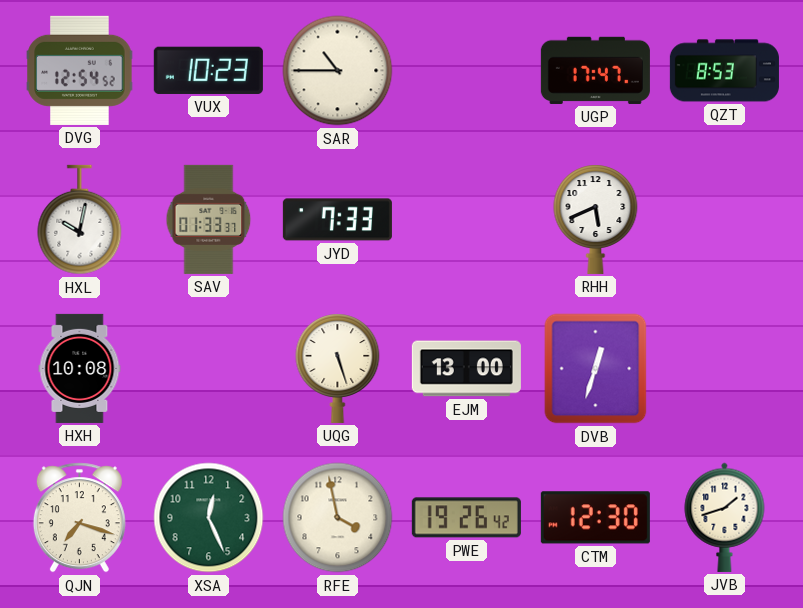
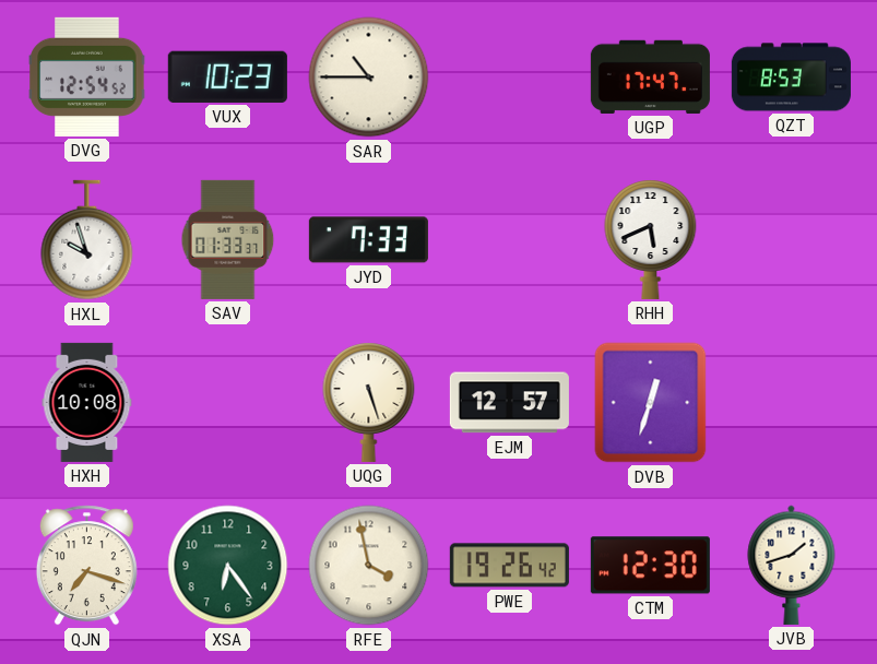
HXL: 10:02 -> 9:57 (87, 240)
EJM: 13:00 -> 12:57 (509, 403)
XSA: 12:26 -> 6:24 (228, 566)
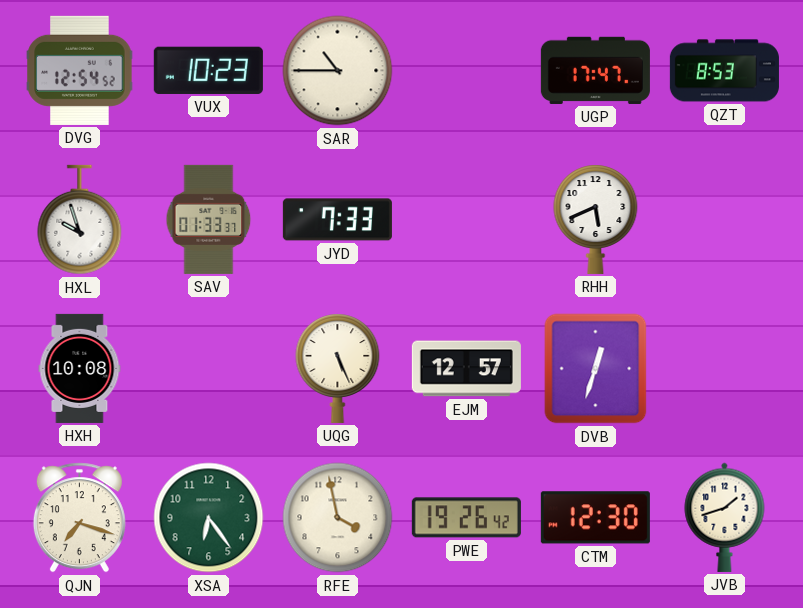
UQG: 5:27 -> 5:26 (338, 368)
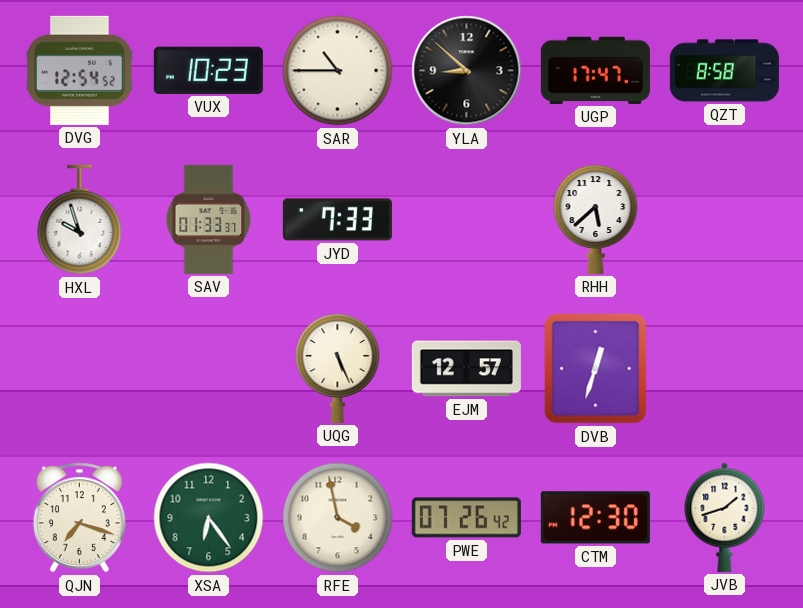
YLA: none -> 8:52 (467, 71)
QZT: 8:53 -> 8:58 (724, 71)
RHH: 5:41 -> 5:38 (596, 219)
HXH: 10:08 -> none (80, 368)
PWE: 19:26 -> 07:26 (466, 518)
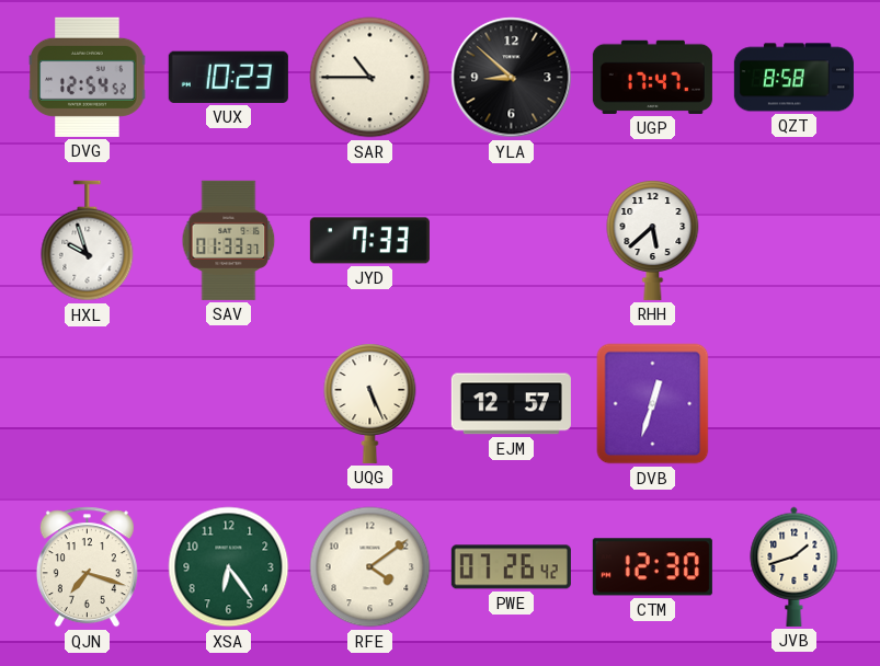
RFE: 3:58 -> 4:09 (370, 567)
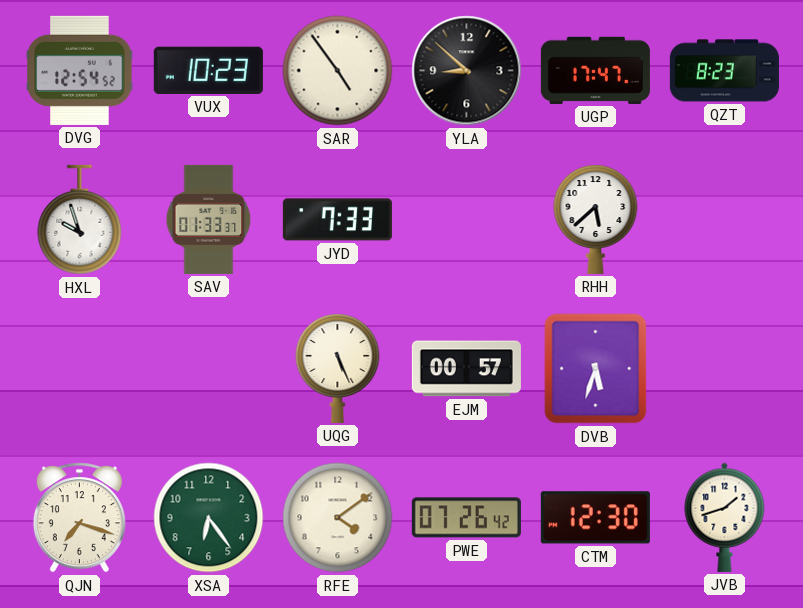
SAR: 10:45 -> 4:54 (338, 71)
QZT: 8:58 -> 8:23 (724, 71)
EJM: 12:57 -> 00:57 (466, 369)
DVB: 12:33 -> 5:33 (596, 369)
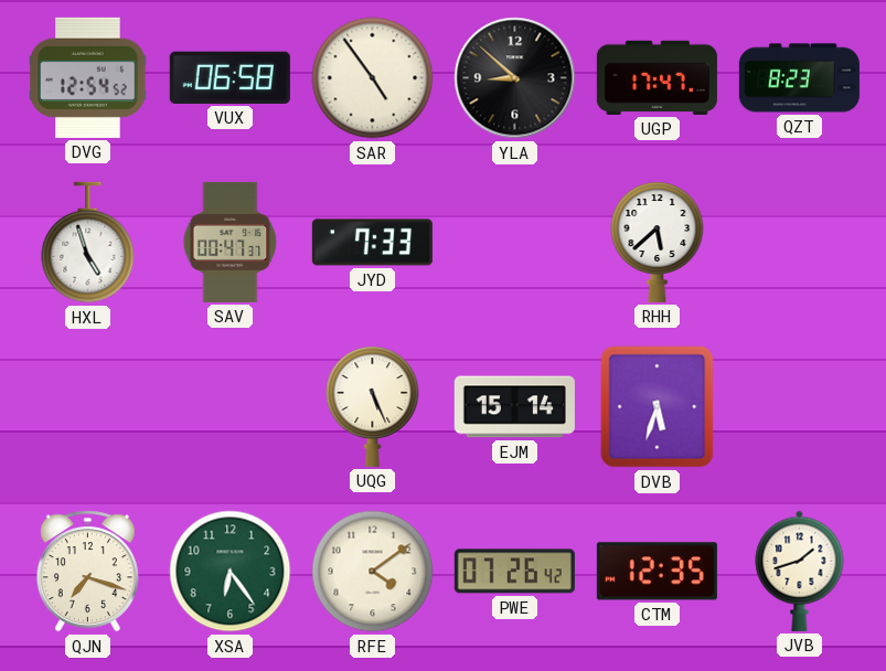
VUX: 10:23 -> 06:58 (229, 77)
HXL: 9:57 -> 4:57 (88, 243)
SAV: 01:33 -> 00:47 (231, 242)
EJM: 00:57 -> 15:14 (514, 407)
CTM: 12:30 -> 12:35 (657, 572)
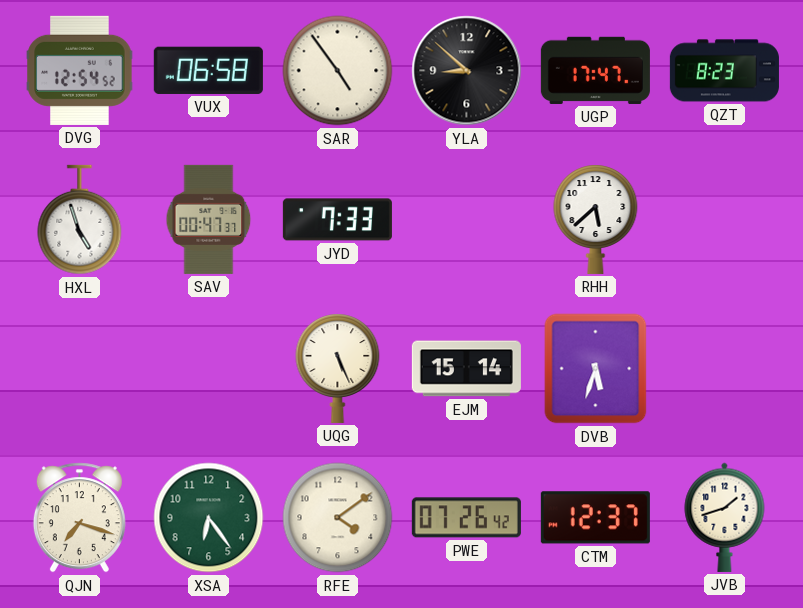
CTM: 12:35 -> 12:37 (595, 518)
